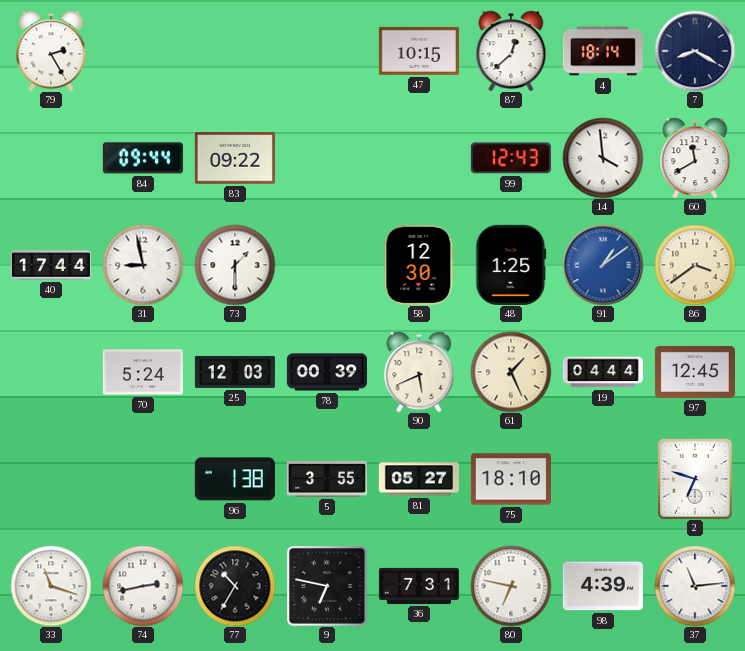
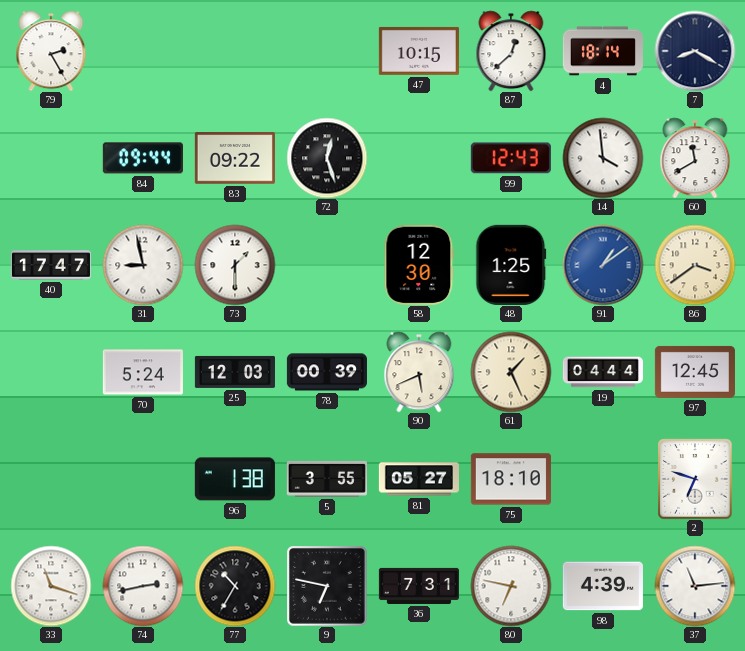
72: none -> 12:27 (327, 158)
40: 17:44 -> 17:47 (51, 265)
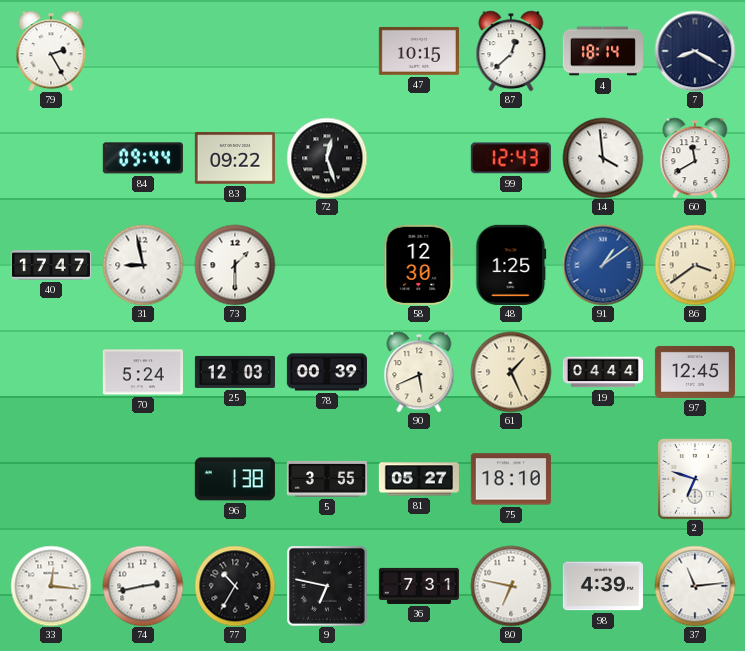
33: 11:18 -> 12:16 (51, 586)
